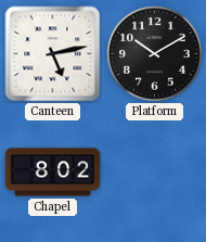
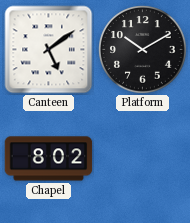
Canteen: 5:13 -> 5:09 (49, 50)
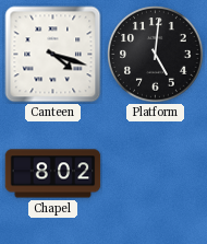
Canteen: 5:09 -> 4:18 (53, 55)
Platform: 10:10 -> 5:01 (156, 55)
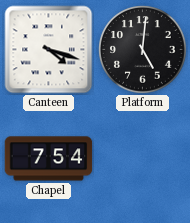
Chapel: 8:02 -> 7:54 (49, 159)
